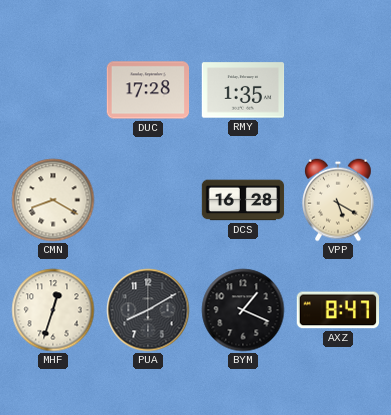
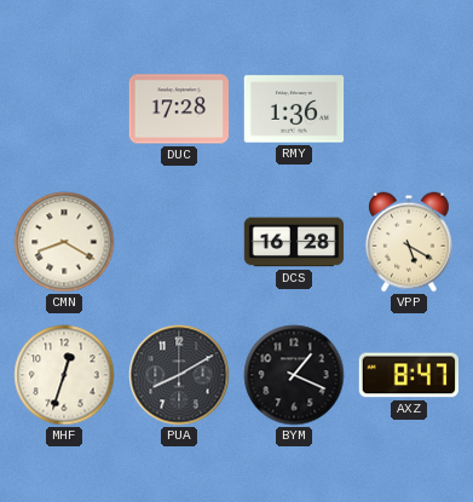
RMY: 1:35 -> 1:36 (294, 109)
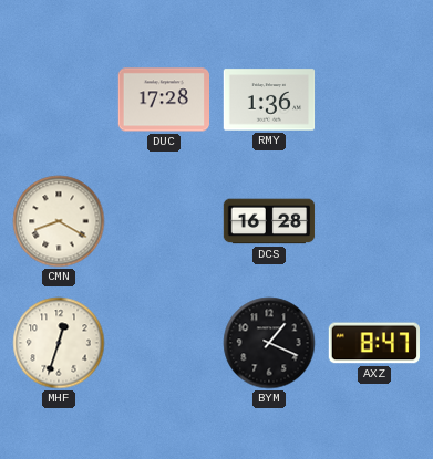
VPP: 5:20 -> none (410, 242)
PUA: 8:10 -> none (179, 375)
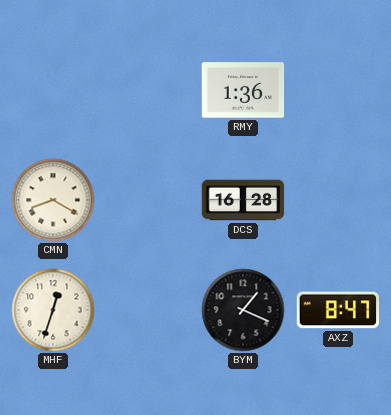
DUC: 17:28 -> none (164, 100)
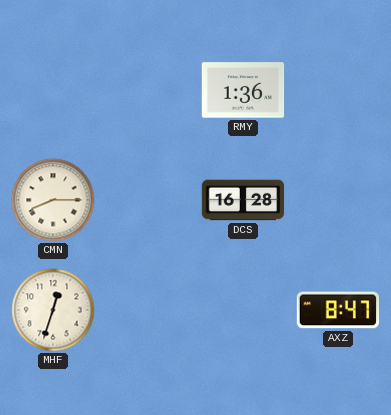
CMN: 8:20 -> 8:15 (53, 200)
BYM: 1:19 -> none (243, 310)
